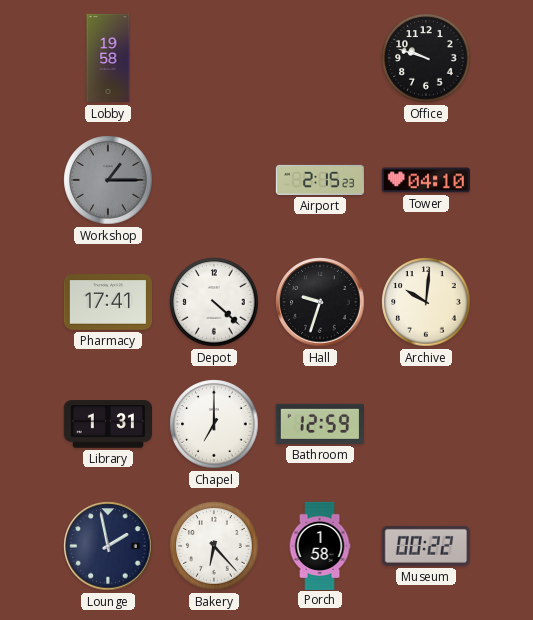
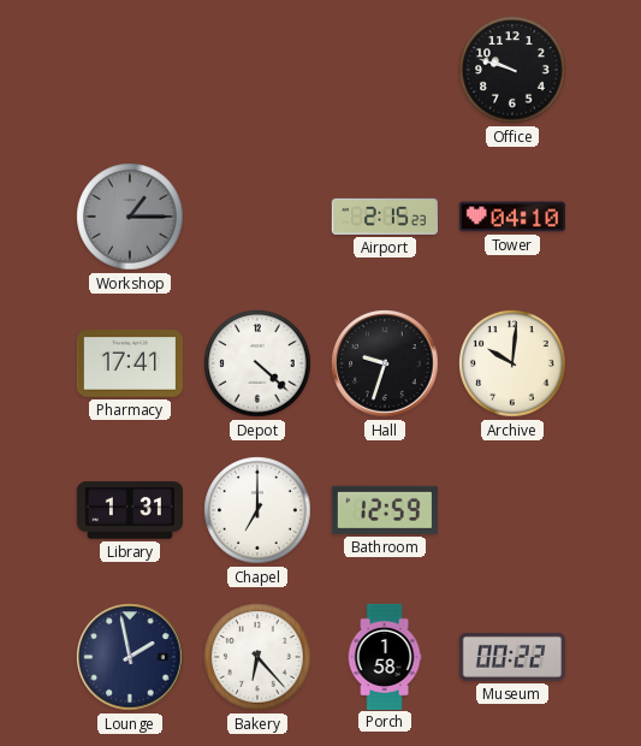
Lobby: 19:58 -> none (108, 58)
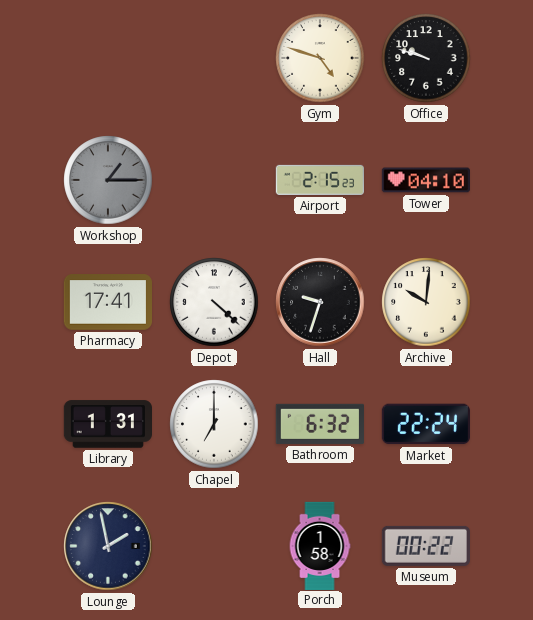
Gym: none -> 4:48 (320, 58)
Bathroom: 12:59 -> 6:32 (320, 424)
Market: none -> 22:24 (426, 424)
Bakery: 6:23 -> none (257, 657)
